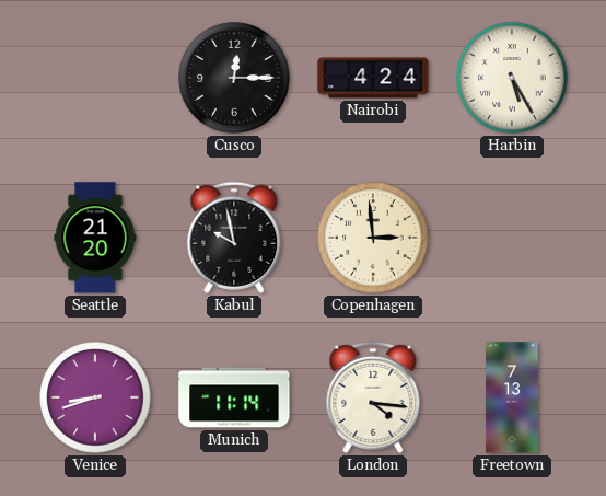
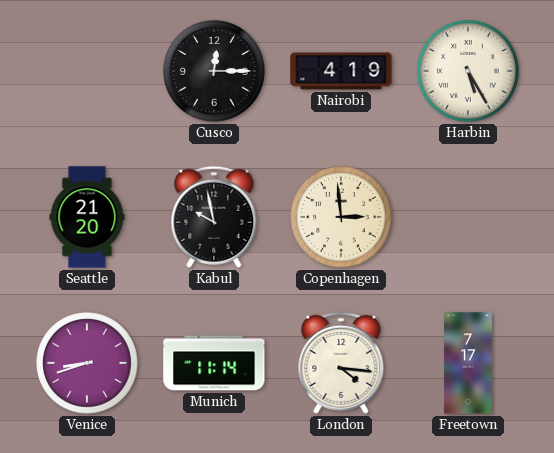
Nairobi: 4:24 -> 4:19 (341, 71)
Freetown: 7:13 -> 7:17 (468, 363)
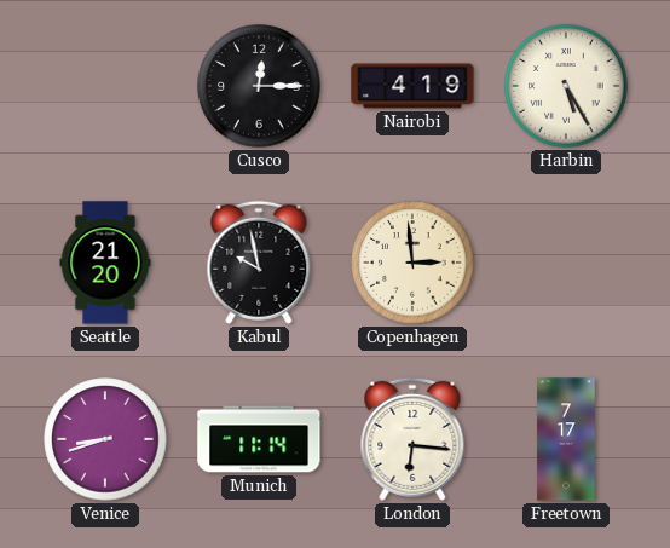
London: 4:16 -> 6:16 (412, 439)
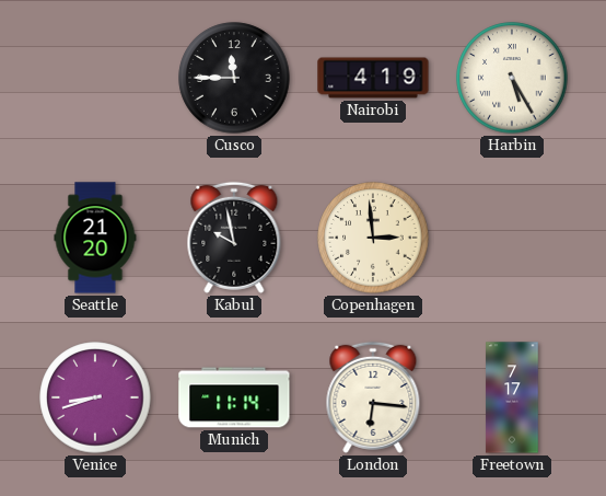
Cusco: 12:15 -> 11:45 (234, 78)
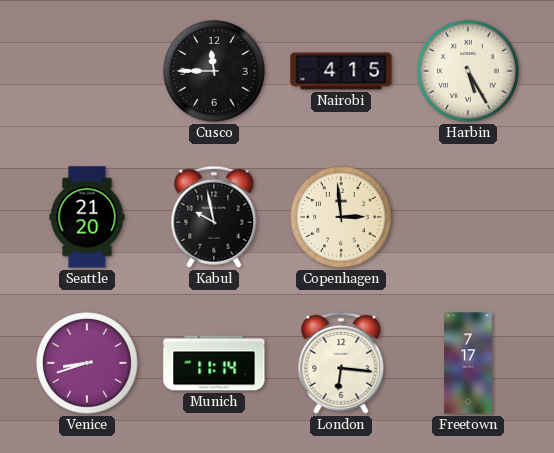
Nairobi: 4:19 -> 4:15 (341, 71)
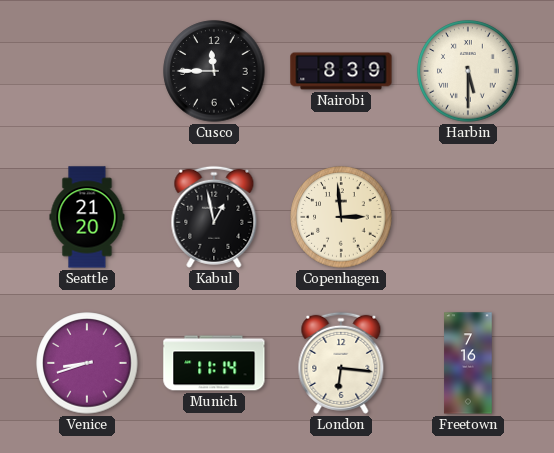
Nairobi: 4:15 -> 8:39 (341, 71)
Harbin: 5:25 -> 5:30 (468, 71)
Kabul: 9:58 -> 12:58 (214, 217)
Freetown: 7:17 -> 7:16 (468, 363)
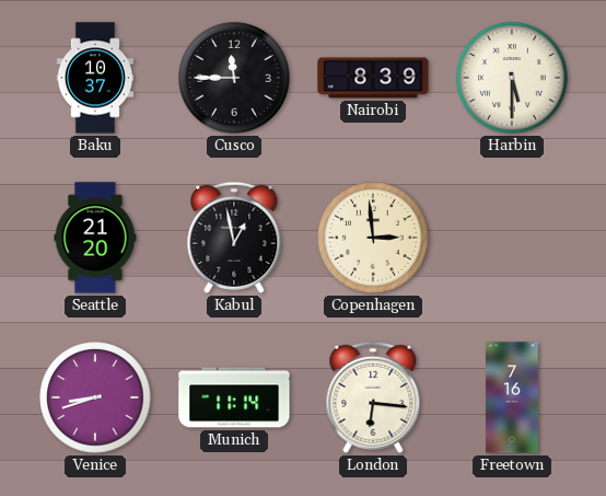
Baku: none -> 10:37 (95, 78)
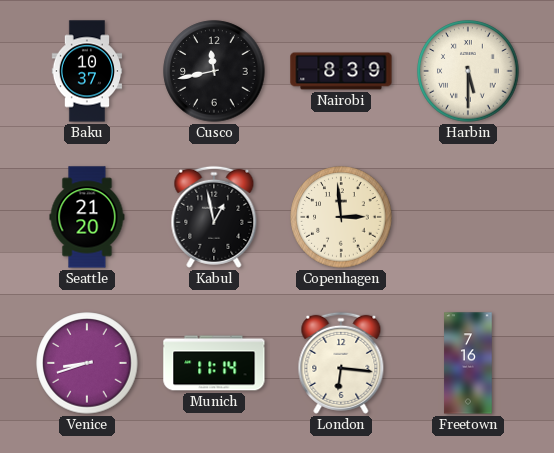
Cusco: 11:45 -> 11:43 (214, 71)
